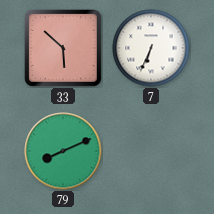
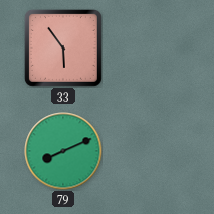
33: 5:52 -> 5:54 (63, 48)
7: 6:34 -> none (151, 48)
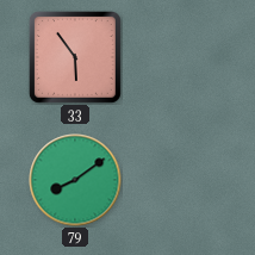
79: 8:11 -> 8:09 (75, 180)
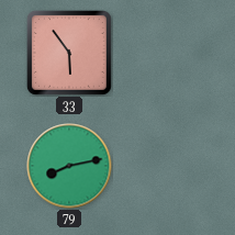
79: 8:09 -> 8:13 (69, 166)
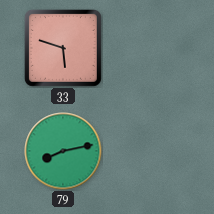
33: 5:54 -> 5:48 (63, 48)
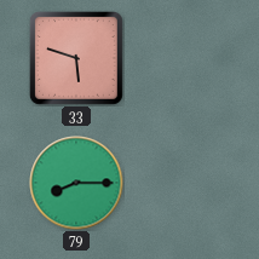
79: 8:13 -> 8:15 (76, 183)
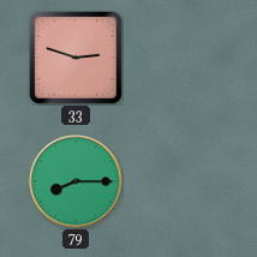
33: 5:48 -> 2:48 (76, 58)
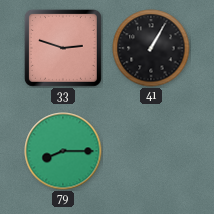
41: none -> 1:05 (151, 48)
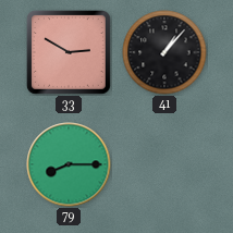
33: 2:48 -> 2:50 (69, 52)
41: 1:05 -> 1:07 (164, 52)
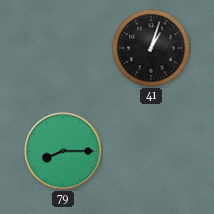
33: 2:50 -> none (69, 52)
41: 1:07 -> 1:03 (151, 48)
